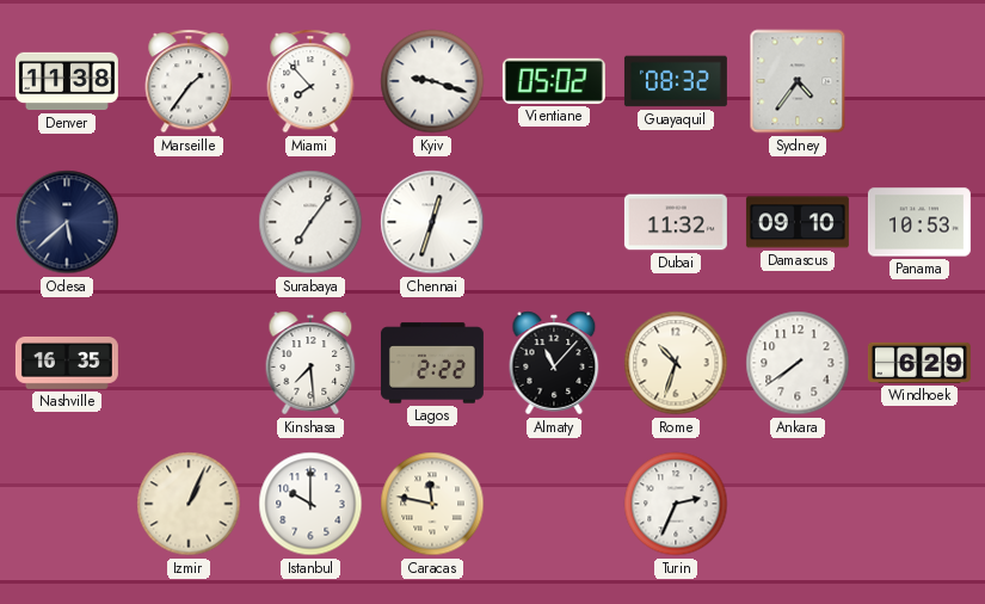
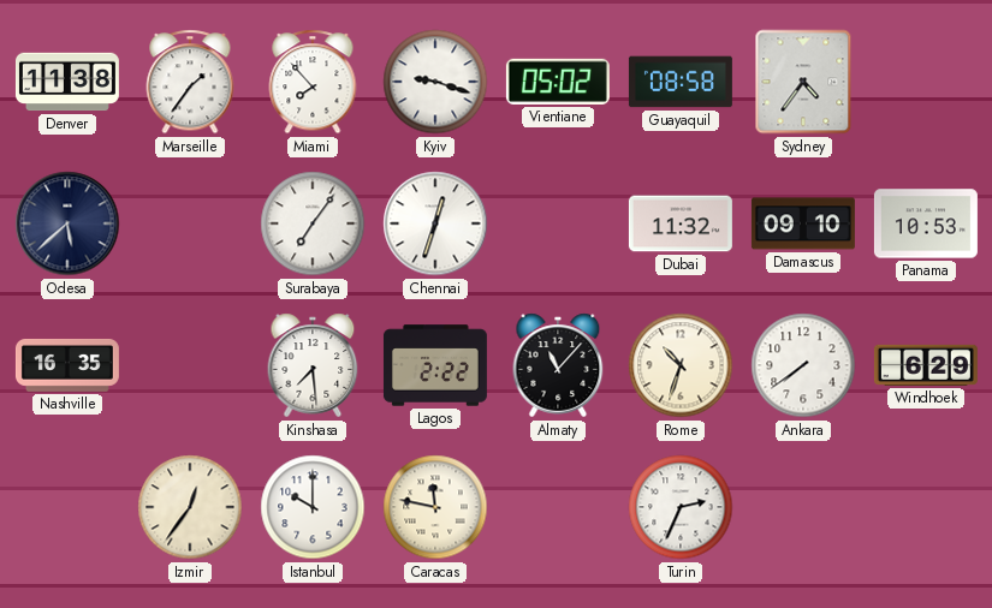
Guayaquil: 08:32 -> 08:58 (681, 82)
Izmir: 1:04 -> 12:36 (190, 507)
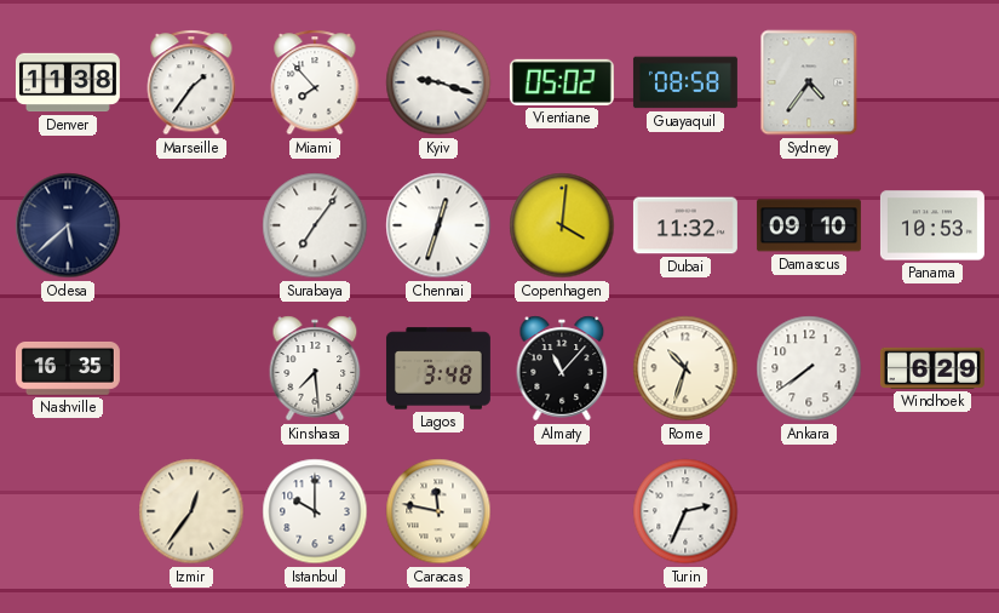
Copenhagen: none -> 4:01 (562, 225)
Lagos: 2:22 -> 3:48 (438, 368)
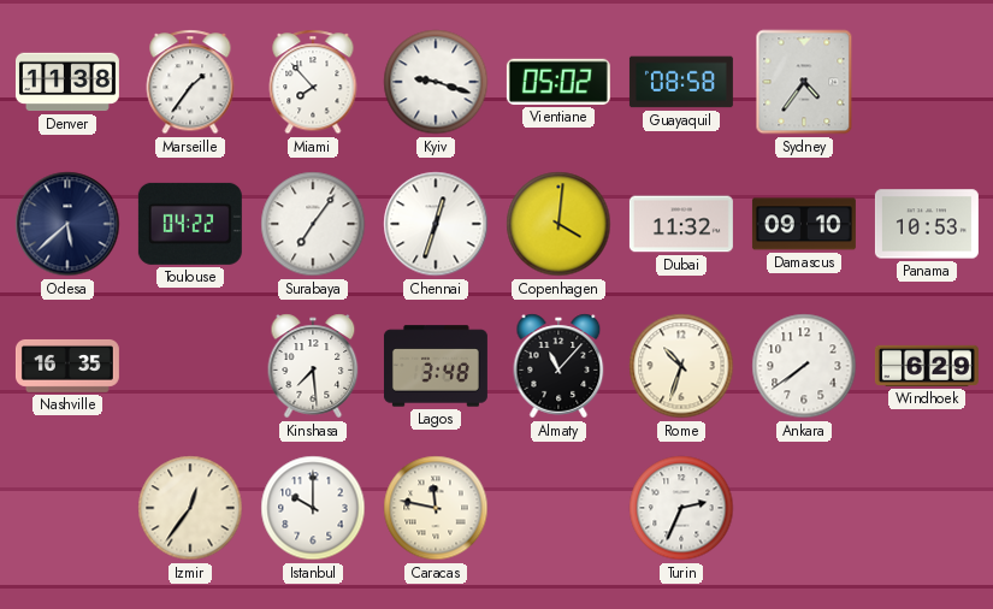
Toulouse: none -> 04:22 (190, 224)
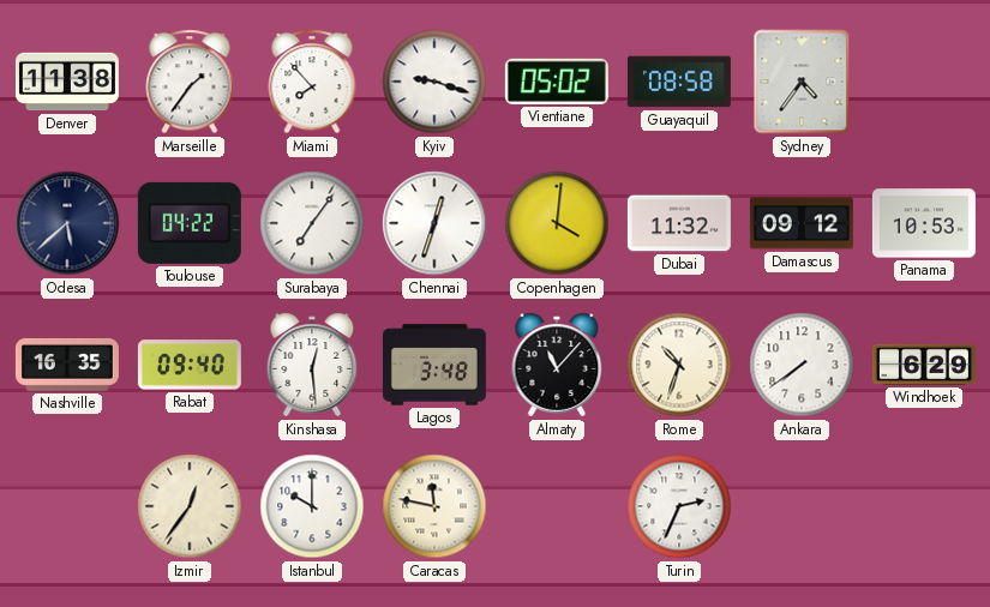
Damascus: 09:10 -> 09:12 (802, 223)
Rabat: none -> 09:40 (190, 365)
Kinshasa: 7:29 -> 12:29 (312, 365)
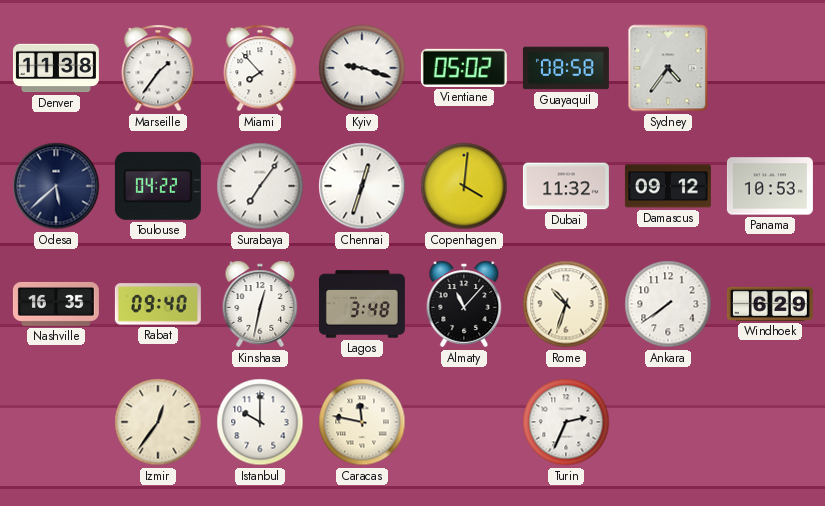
Kinshasa: 12:29 -> 12:32 (260, 304)
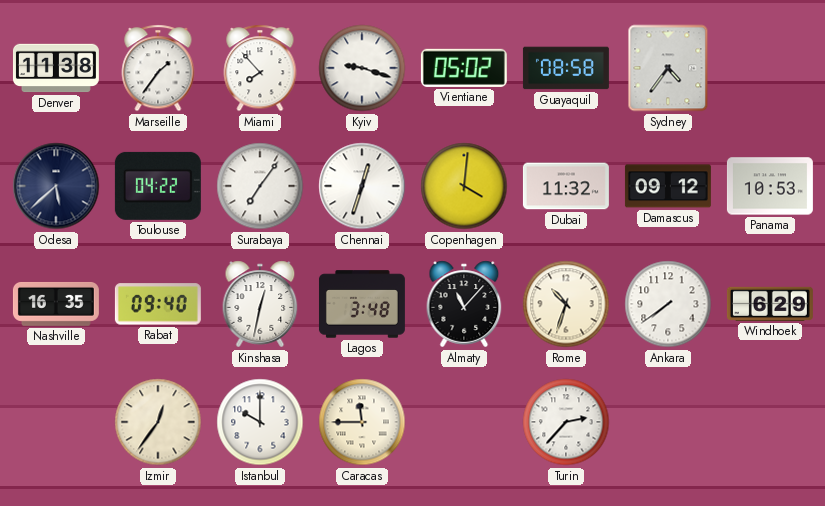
Caracas: 11:47 -> 11:45 (362, 422)
Turin: 2:34 -> 2:37 (566, 422)
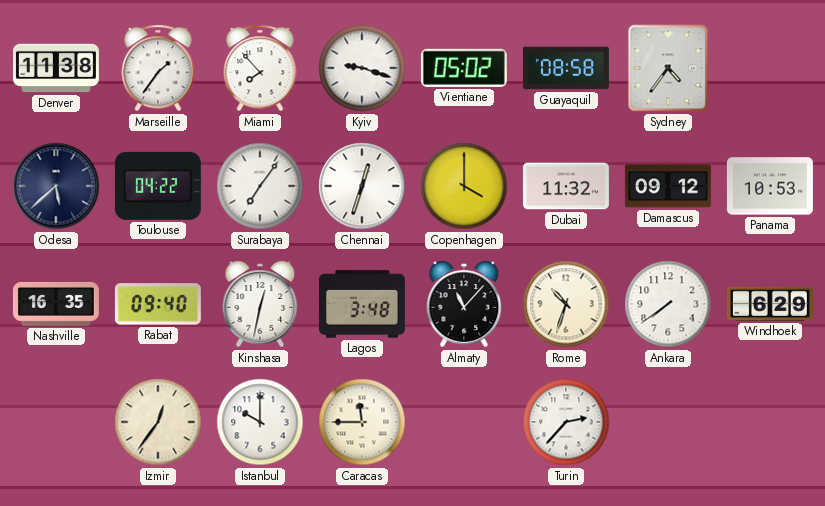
Copenhagen: 4:01 -> 4:00 (464, 186)
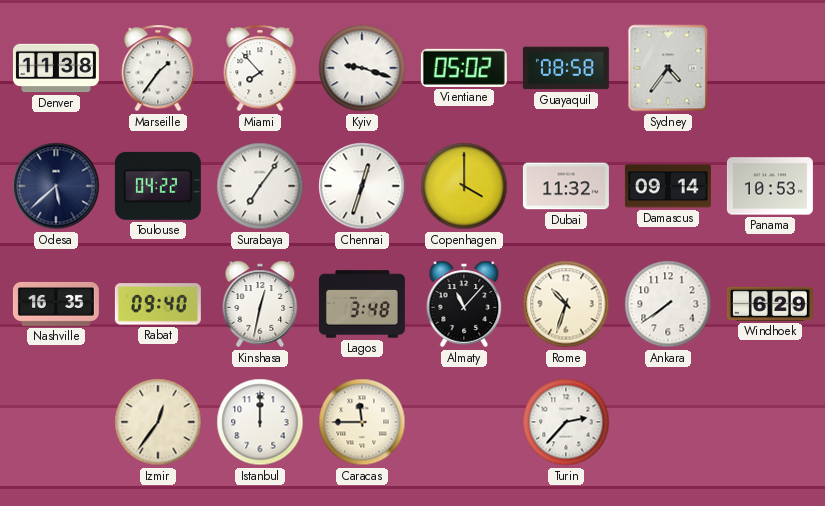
Damascus: 09:12 -> 09:14 (668, 186)
Istanbul: 10:00 -> 12:00 (260, 422)
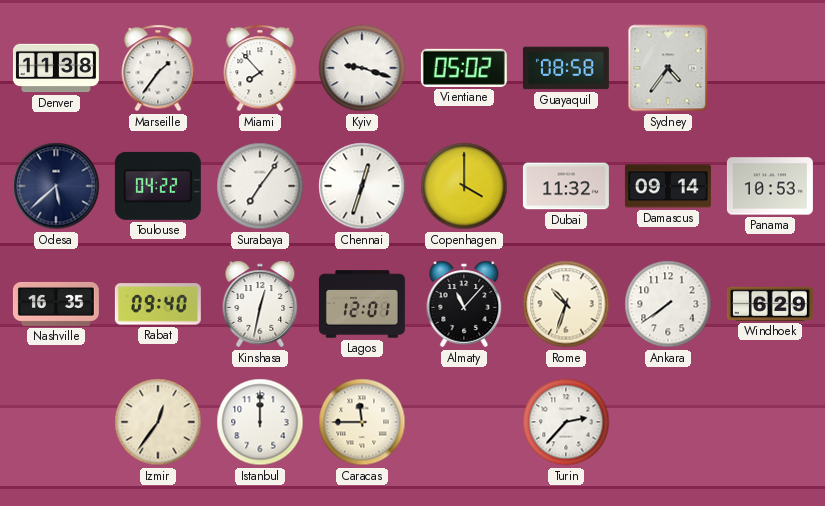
Lagos: 3:48 -> 12:01 (362, 304)
